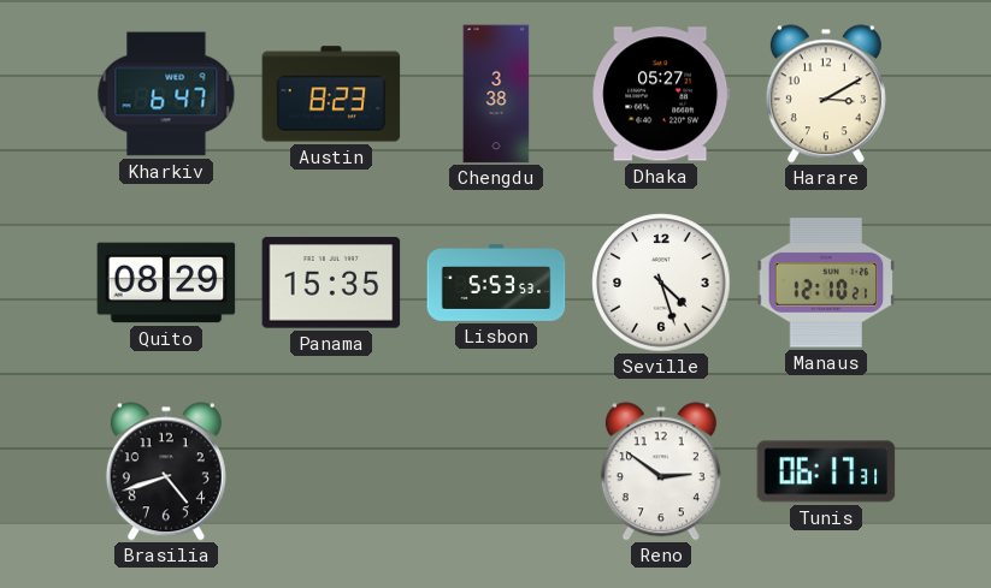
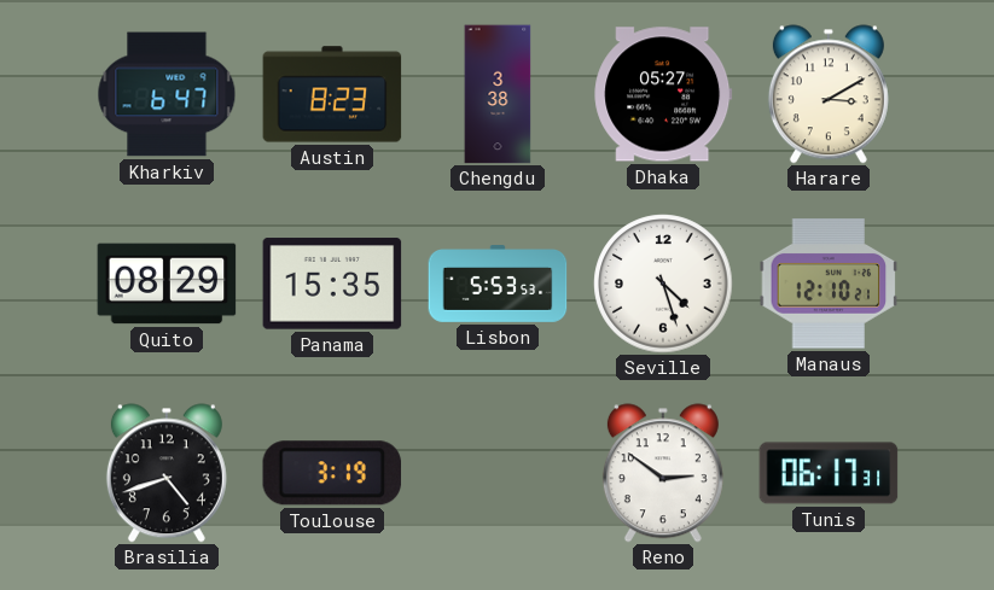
Toulouse: none -> 3:19 (332, 473)
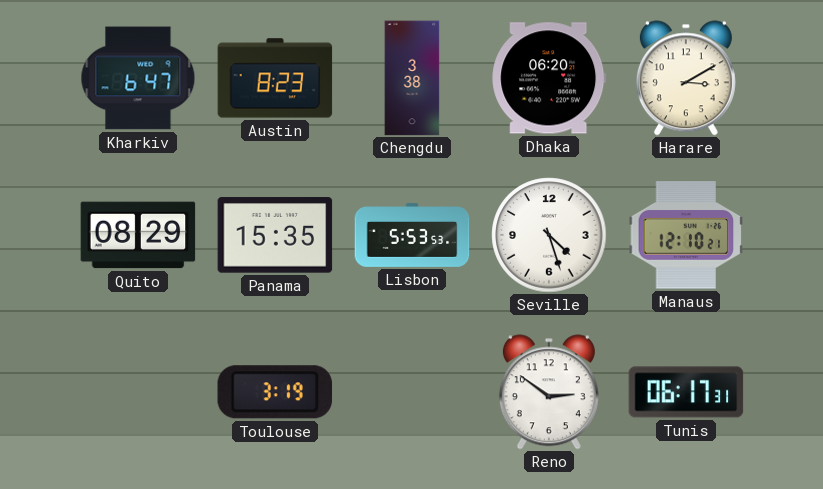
Dhaka: 05:27 -> 06:20 (549, 78)
Brasilia: 4:42 -> none (167, 473)
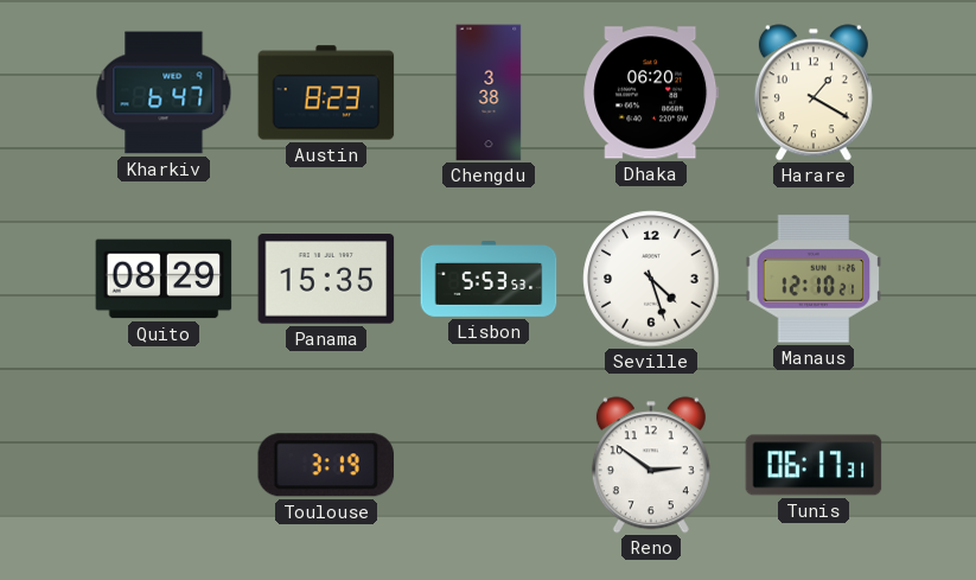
Harare: 3:10 -> 1:20 (814, 93)
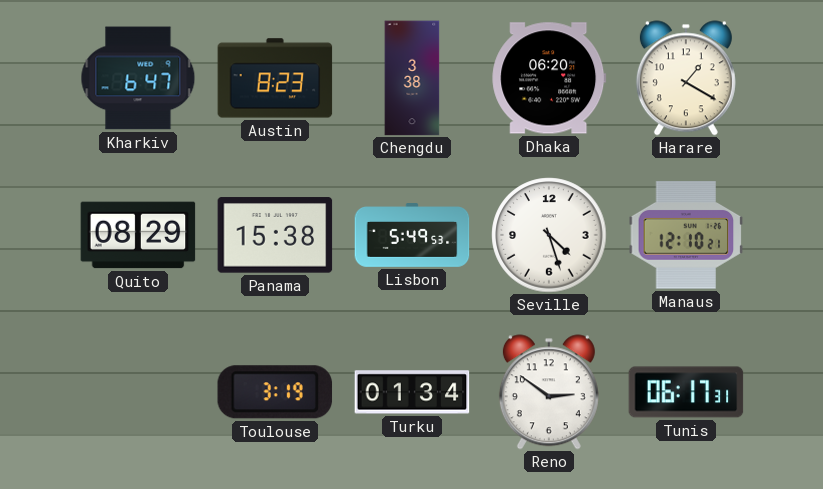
Panama: 15:35 -> 15:38 (275, 235)
Lisbon: 5:53 -> 5:49 (412, 235)
Turku: none -> 01:34 (412, 392)
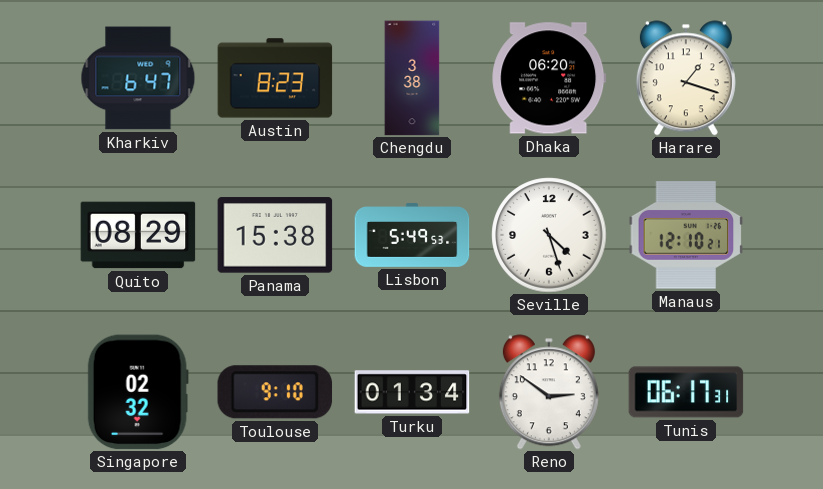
Harare: 1:20 -> 1:18 (686, 78)
Singapore: none -> 02:32 (138, 392)
Toulouse: 3:19 -> 9:10 (275, 392)
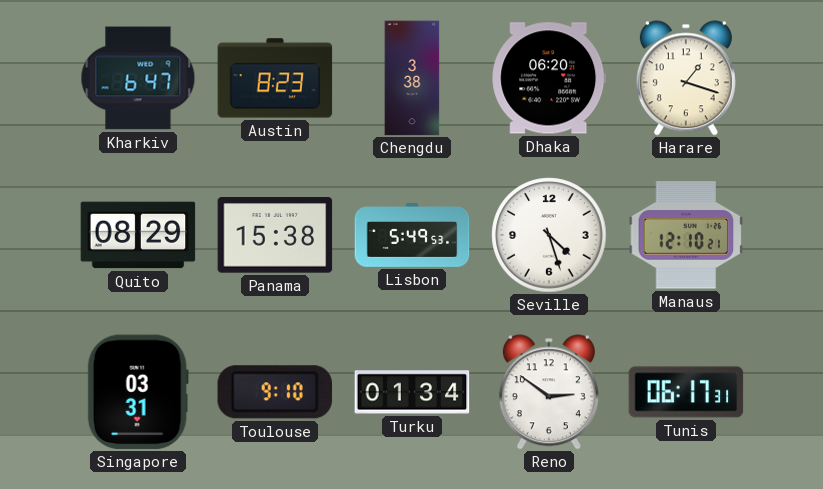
Singapore: 02:32 -> 03:31 (138, 392)
